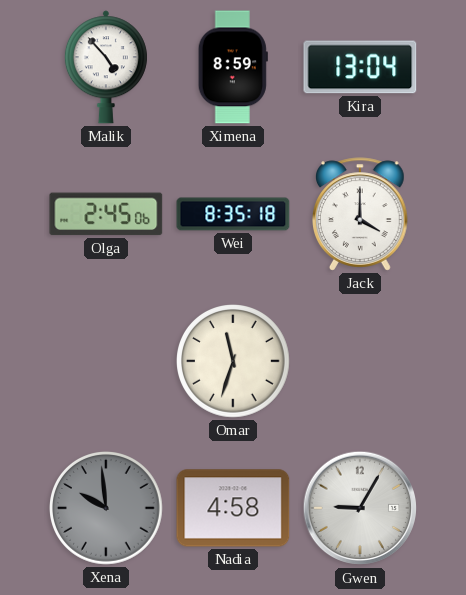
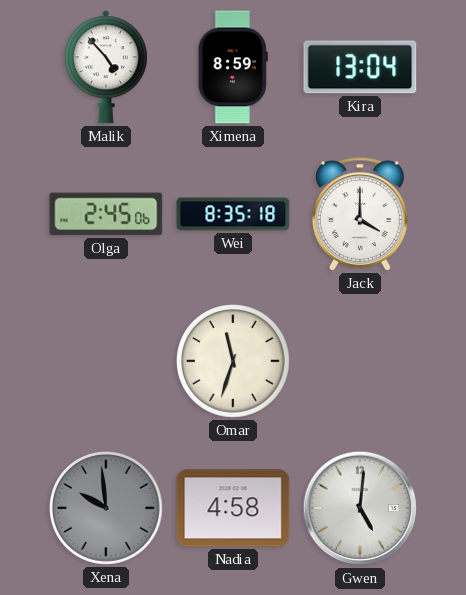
Gwen: 9:05 -> 5:01 (360, 508)
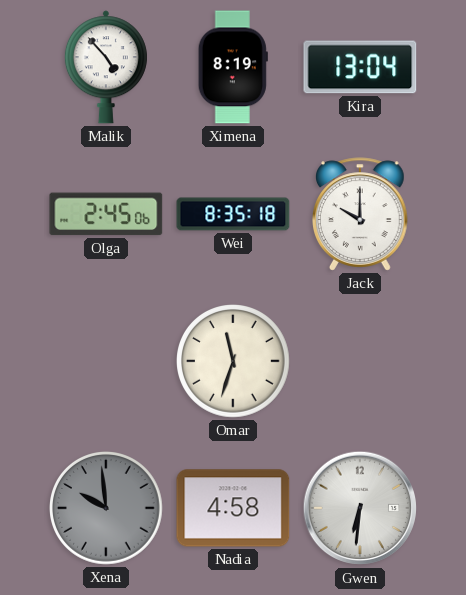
Ximena: 8:59 -> 8:19 (233, 67)
Jack: 4:00 -> 10:00 (361, 214)
Gwen: 5:01 -> 6:31 (360, 508)
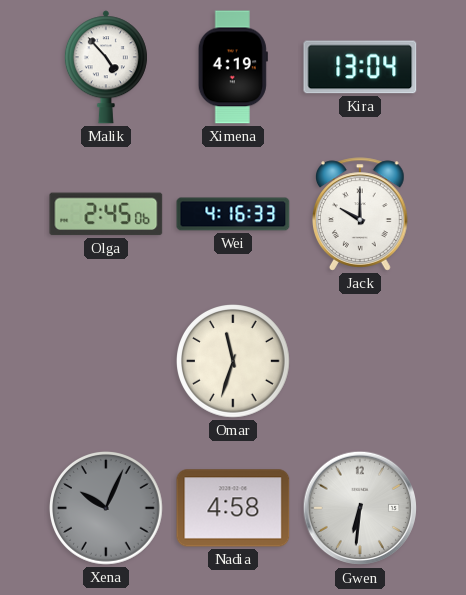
Ximena: 8:19 -> 4:19 (233, 67)
Wei: 8:35 -> 4:16 (233, 214)
Xena: 9:59 -> 10:04 (107, 509)
